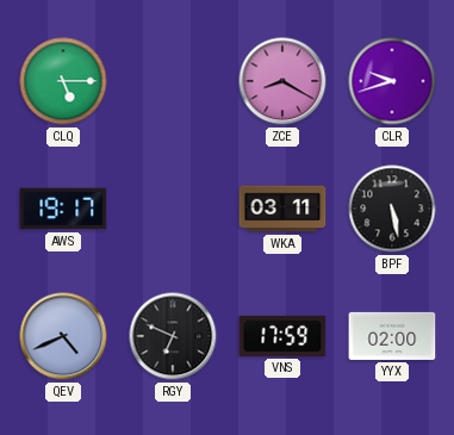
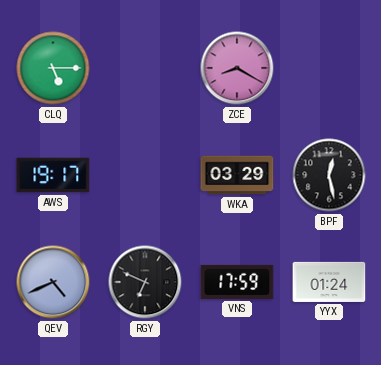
CLR: 9:42 -> none (392, 81)
WKA: 03:11 -> 03:29 (237, 175)
BPF: 5:28 -> 12:28 (329, 175)
YYX: 02:00 -> 01:24 (329, 282)
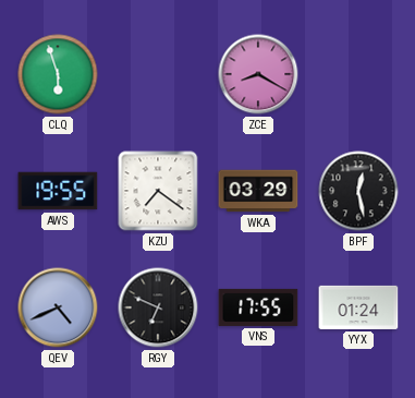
CLQ: 5:15 -> 5:57 (58, 74)
AWS: 19:17 -> 19:55 (58, 191)
KZU: none -> 7:21 (158, 191)
VNS: 17:59 -> 17:55 (258, 307)
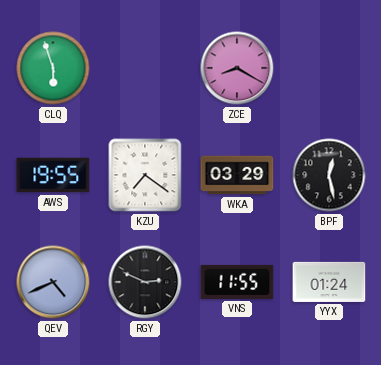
RGY: 6:49 -> 2:49 (145, 282)
VNS: 17:55 -> 11:55 (237, 282)
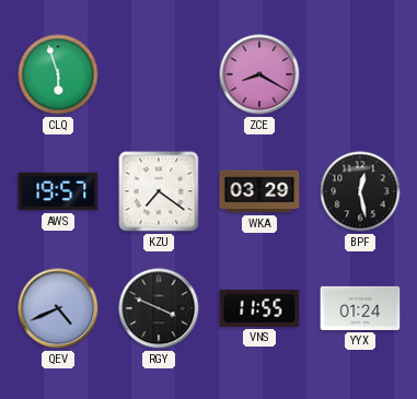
AWS: 19:55 -> 19:57 (58, 191)
RGY: 2:49 -> 3:49 (159, 308)
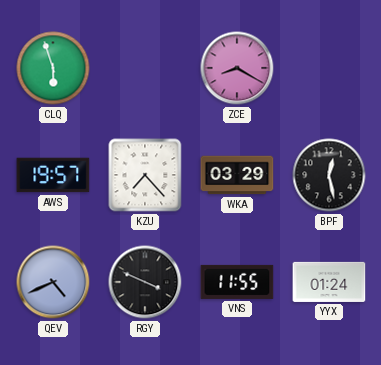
KZU: 7:21 -> 7:23 (145, 175)
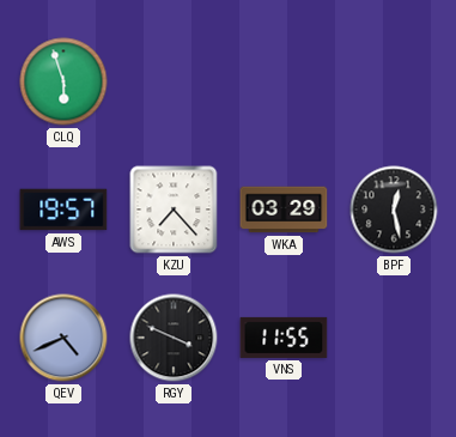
ZCE: 8:20 -> none (237, 68)
YYX: 01:24 -> none (329, 282)
